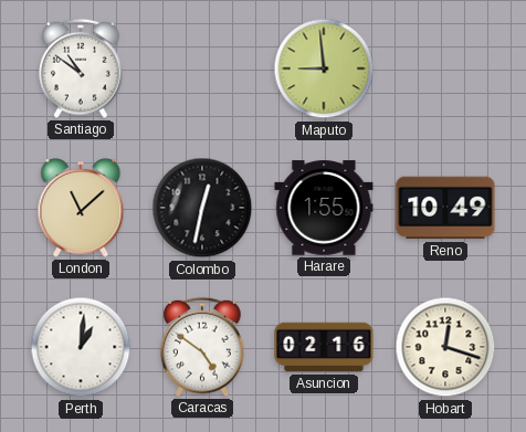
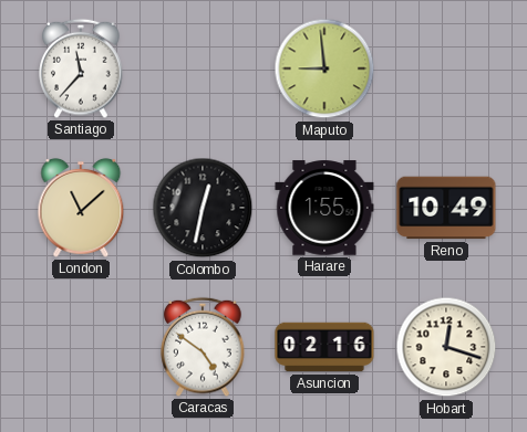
Santiago: 10:51 -> 11:37 (81, 69)
Perth: 1:01 -> none (81, 347)
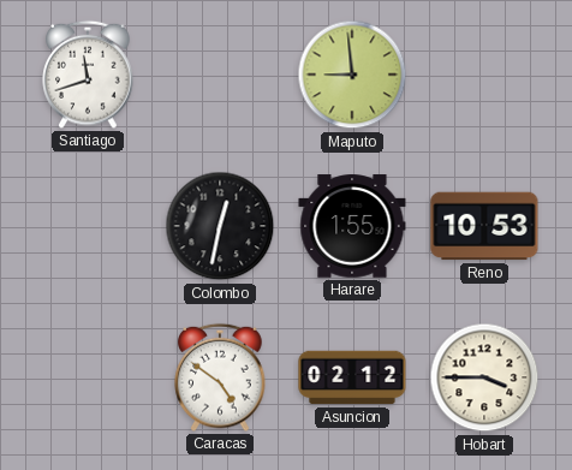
Santiago: 11:37 -> 11:42 (88, 75)
London: 11:08 -> none (81, 208)
Reno: 10:49 -> 10:53 (484, 226)
Asuncion: 02:16 -> 02:12 (352, 377)
Hobart: 12:18 -> 3:45 (484, 377)
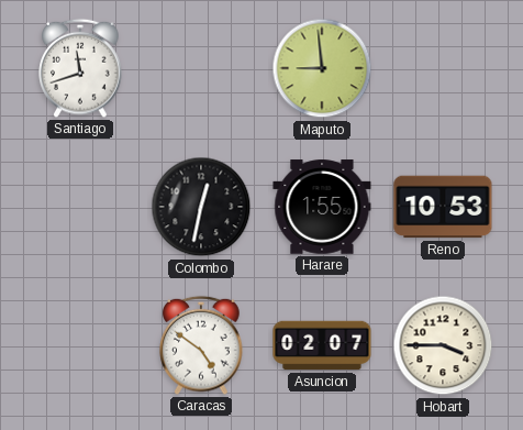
Asuncion: 02:12 -> 02:07 (322, 345)
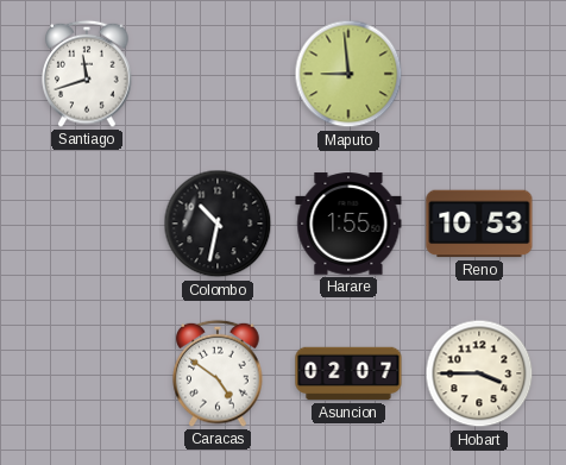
Colombo: 12:32 -> 10:32 (218, 224)
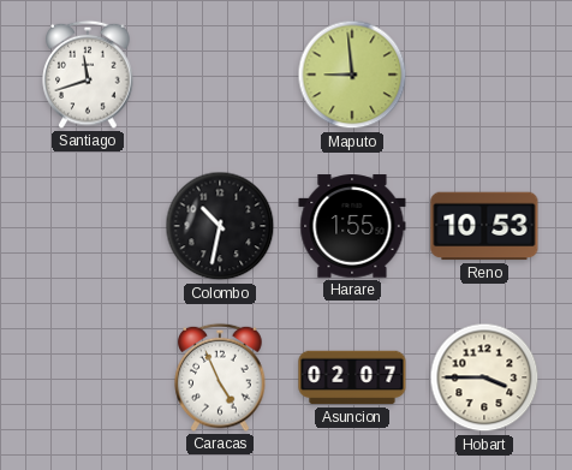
Caracas: 4:51 -> 4:56 (220, 377)
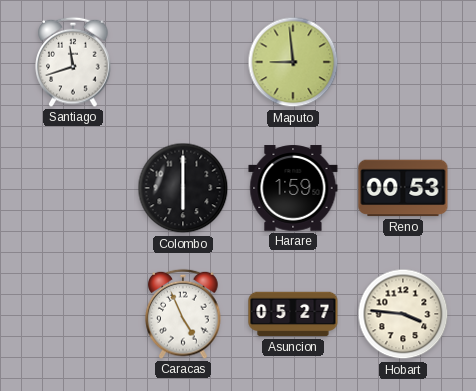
Colombo: 10:32 -> 6:00 (183, 188)
Harare: 1:55 -> 1:59 (293, 188)
Reno: 10:53 -> 00:53 (403, 188)
Asuncion: 02:07 -> 05:27 (293, 314)
Hobart: 3:45 -> 3:46 (403, 314)
